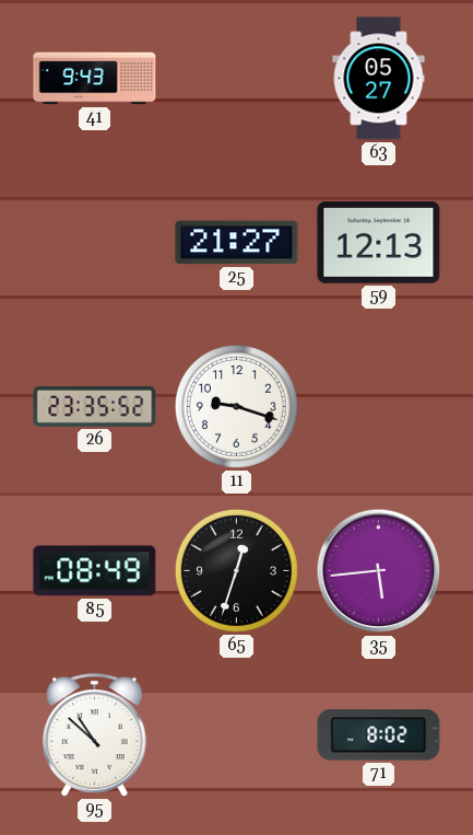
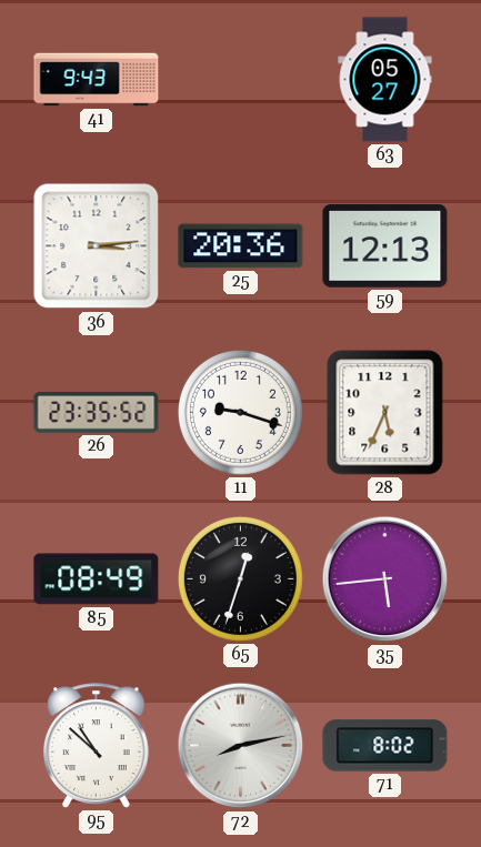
36: none -> 3:14 (97, 246)
25: 21:27 -> 20:36 (241, 246)
28: none -> 5:34 (385, 413)
72: none -> 8:13 (241, 746)
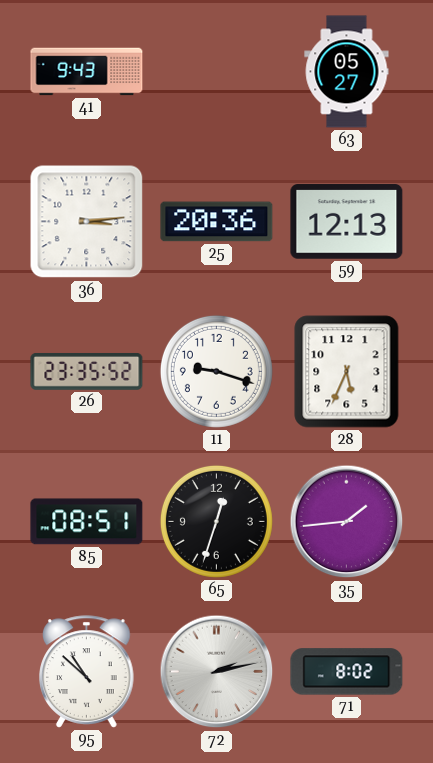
85: 08:49 -> 08:51 (87, 522)
35: 5:44 -> 1:44 (347, 522)
72: 8:13 -> 2:13 (217, 672)
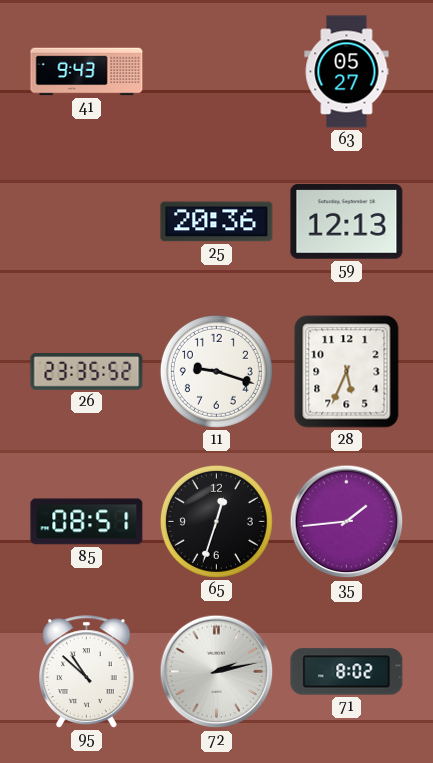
36: 3:14 -> none (87, 222)
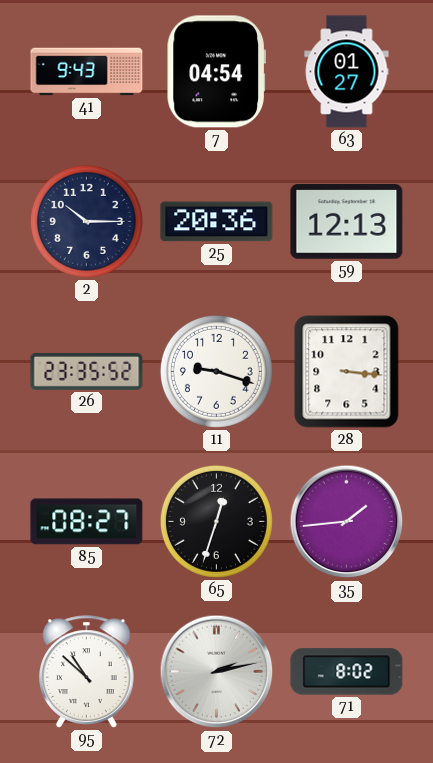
7: none -> 04:54 (216, 72)
63: 05:27 -> 01:27 (347, 72)
2: none -> 10:15 (86, 221)
28: 5:34 -> 3:16 (347, 372)
85: 08:51 -> 08:27 (87, 522)
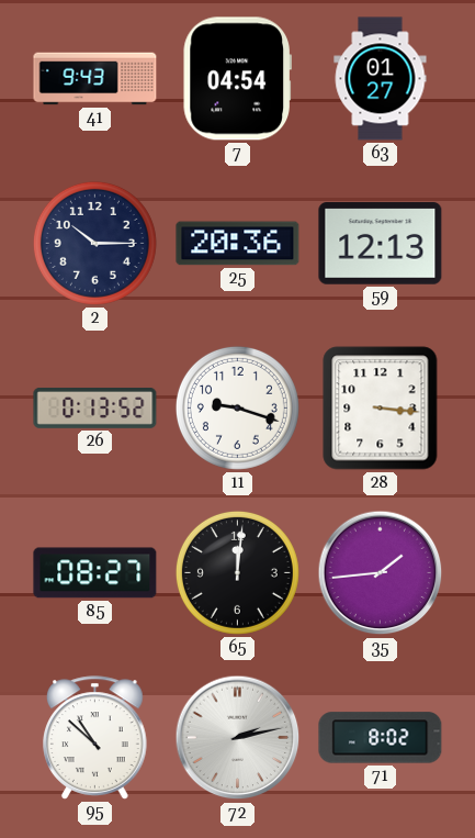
26: 23:35 -> 0:13 (95, 407)
65: 12:33 -> 12:01 (237, 572)
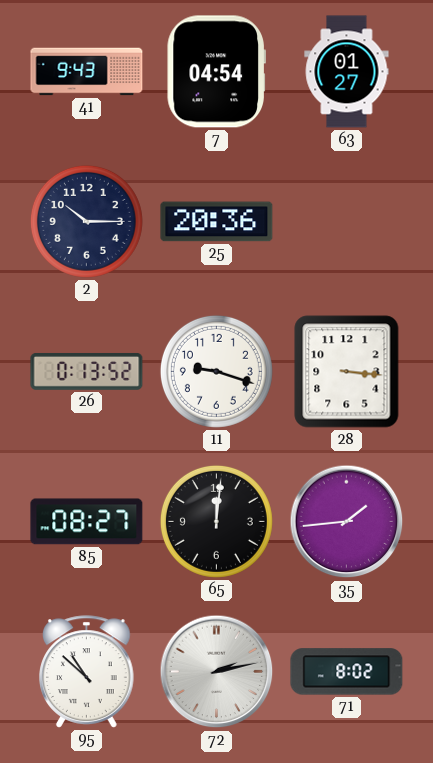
59: 12:13 -> none (381, 244)
